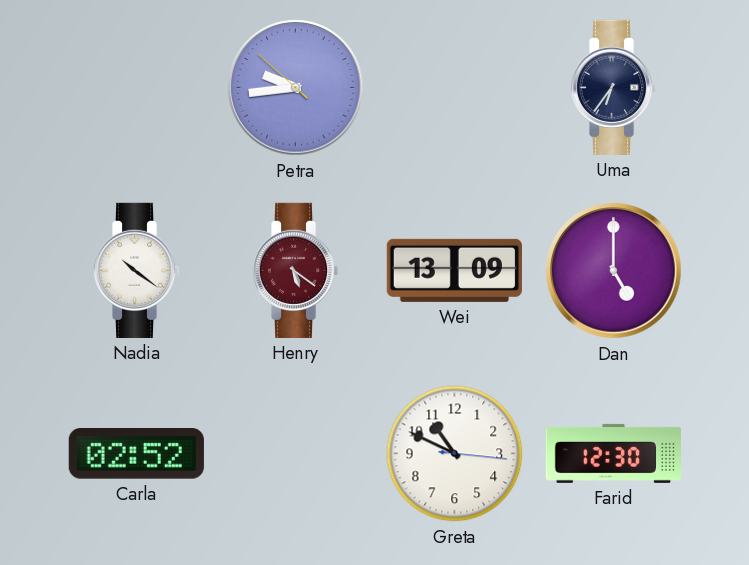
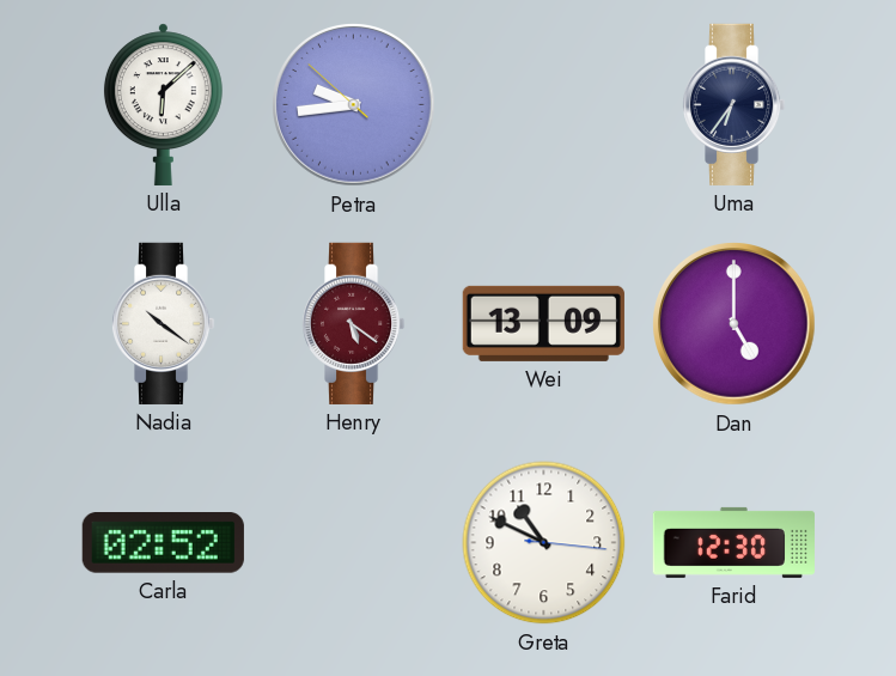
Ulla: none -> 6:08 (163, 104)
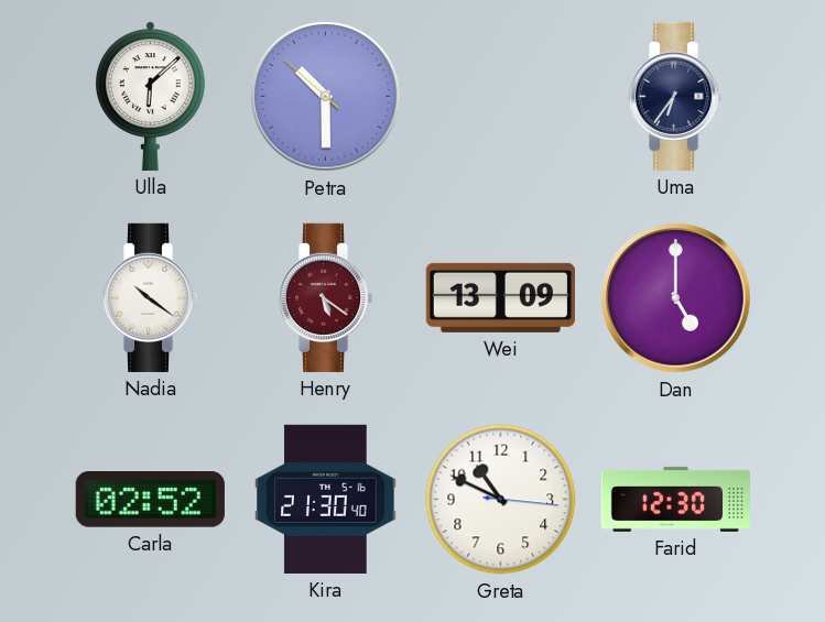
Petra: 9:43 -> 10:29 (326, 97)
Kira: none -> 21:30 (326, 499)
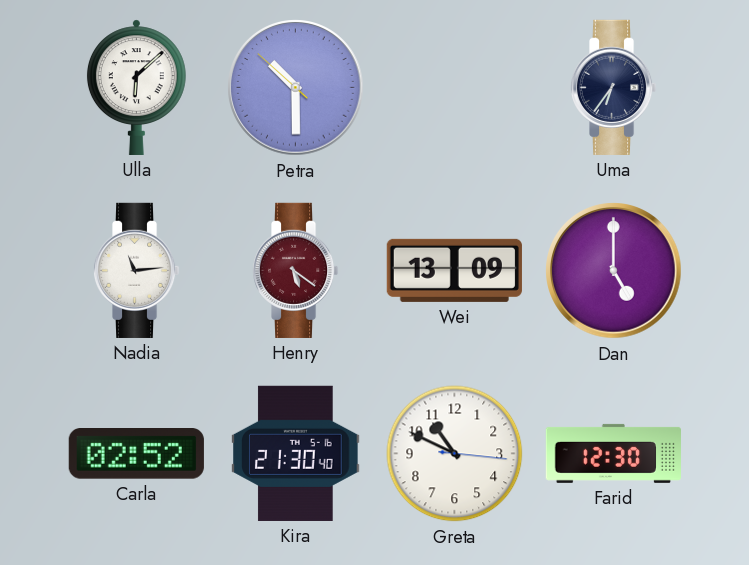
Nadia: 10:21 -> 11:14 (136, 270)
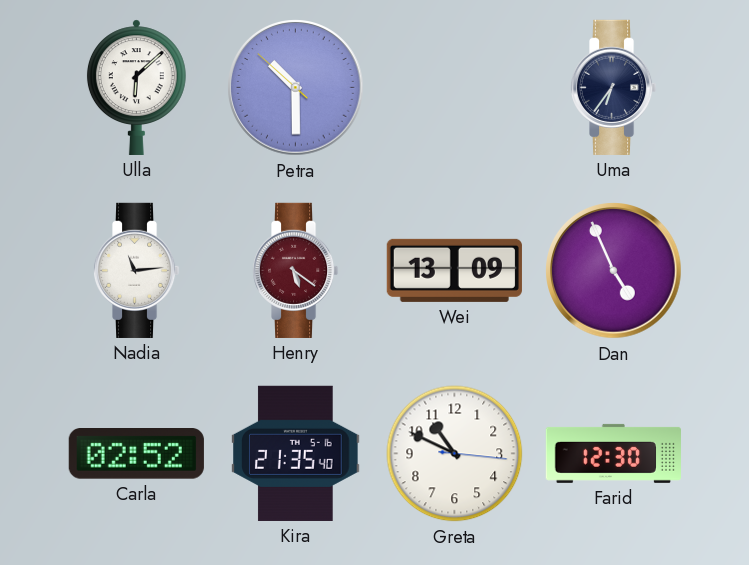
Dan: 5:00 -> 4:56 (614, 271)
Kira: 21:30 -> 21:35 (296, 453)
